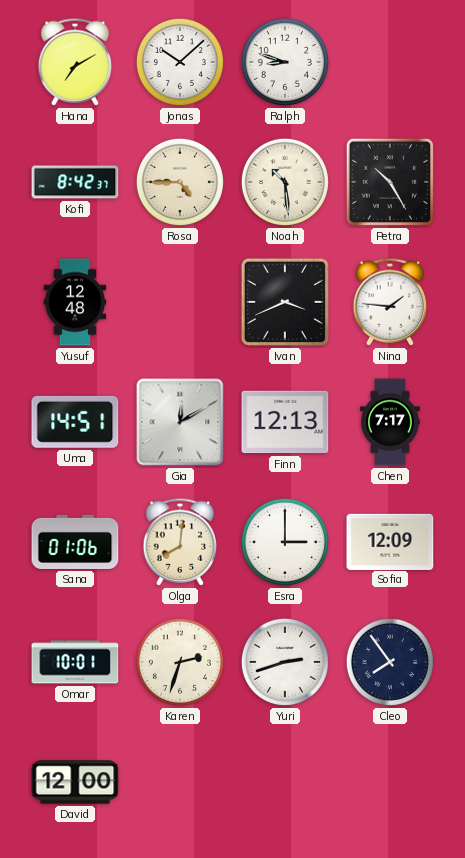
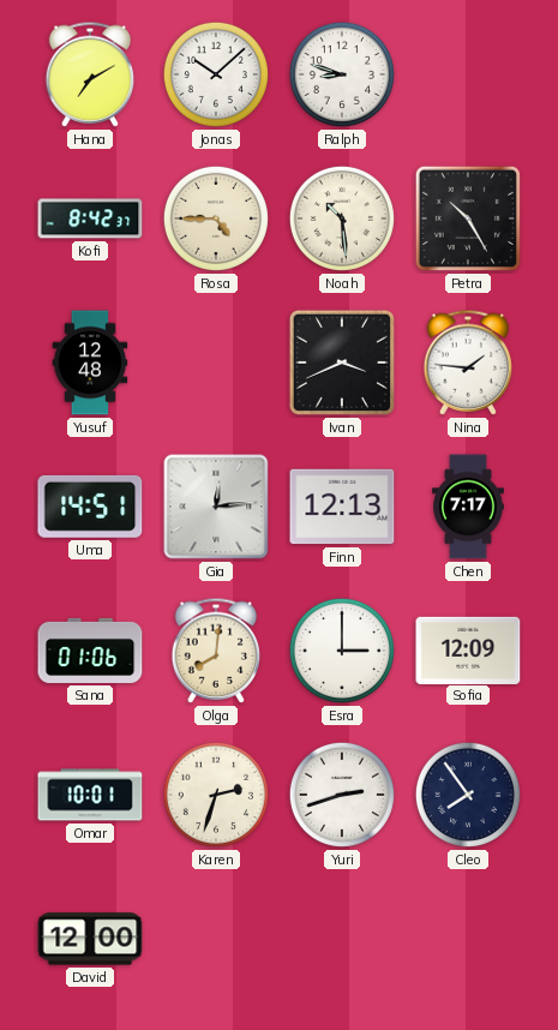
Gia: 12:10 -> 12:14 (216, 507)
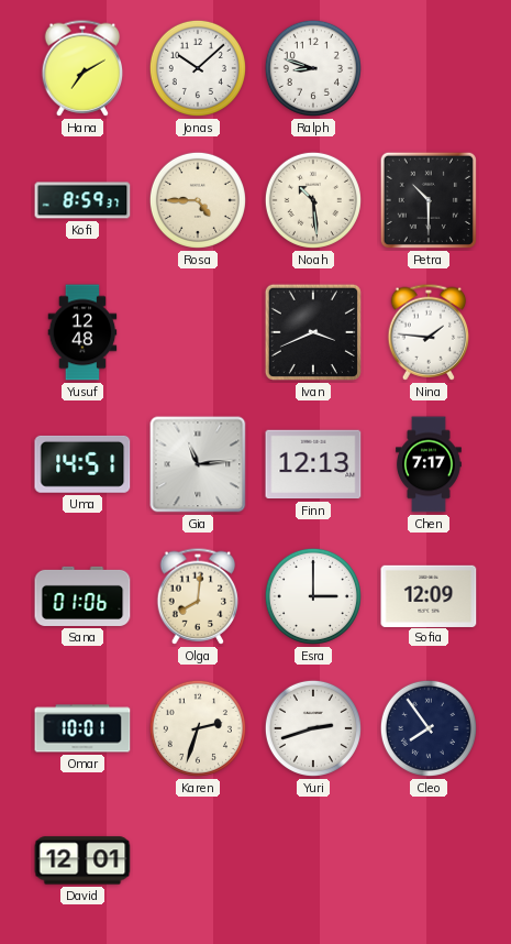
Kofi: 8:42 -> 8:59 (82, 200)
Petra: 10:25 -> 10:30 (429, 200)
Gia: 12:14 -> 11:14 (198, 464)
David: 12:00 -> 12:01 (82, 860)
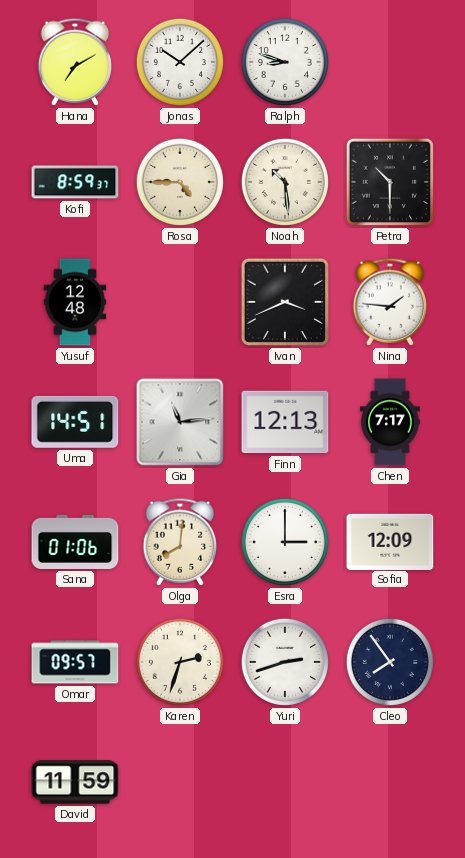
Omar: 10:01 -> 09:57 (75, 662)
David: 12:01 -> 11:59 (75, 782)
